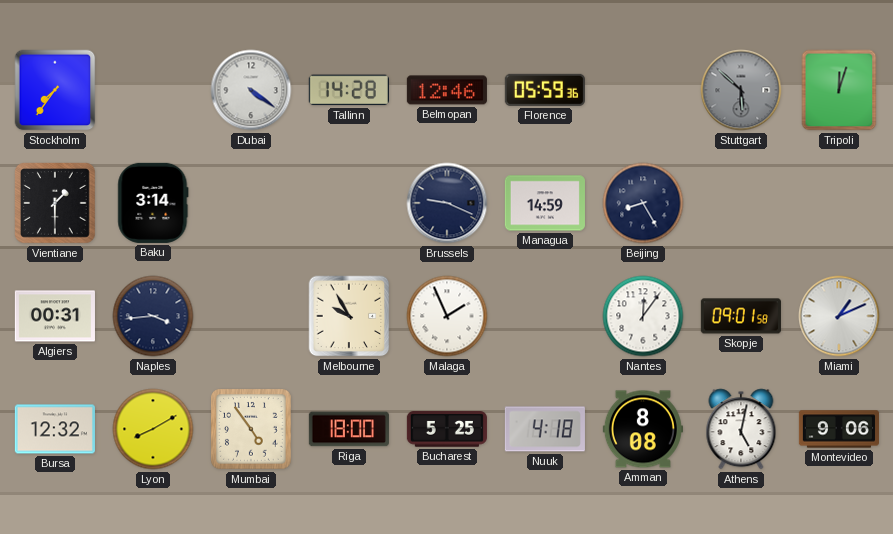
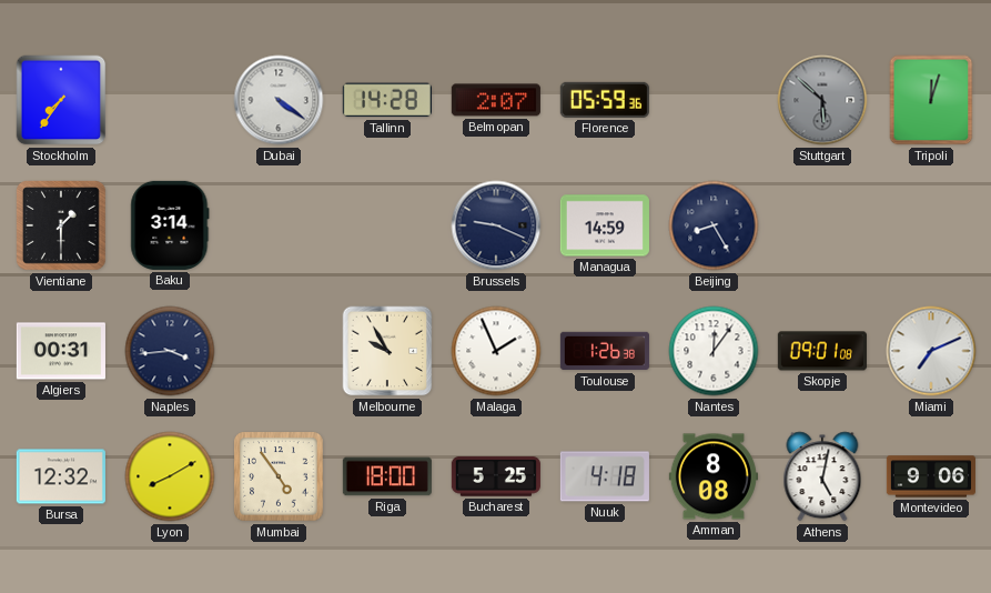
Belmopan: 12:46 -> 2:07 (496, 100)
Toulouse: none -> 1:26 (605, 351)
Skopje: 09:01:58 -> 09:01:08 (822, 351)
Miami: 1:11 -> 7:11 (931, 351)
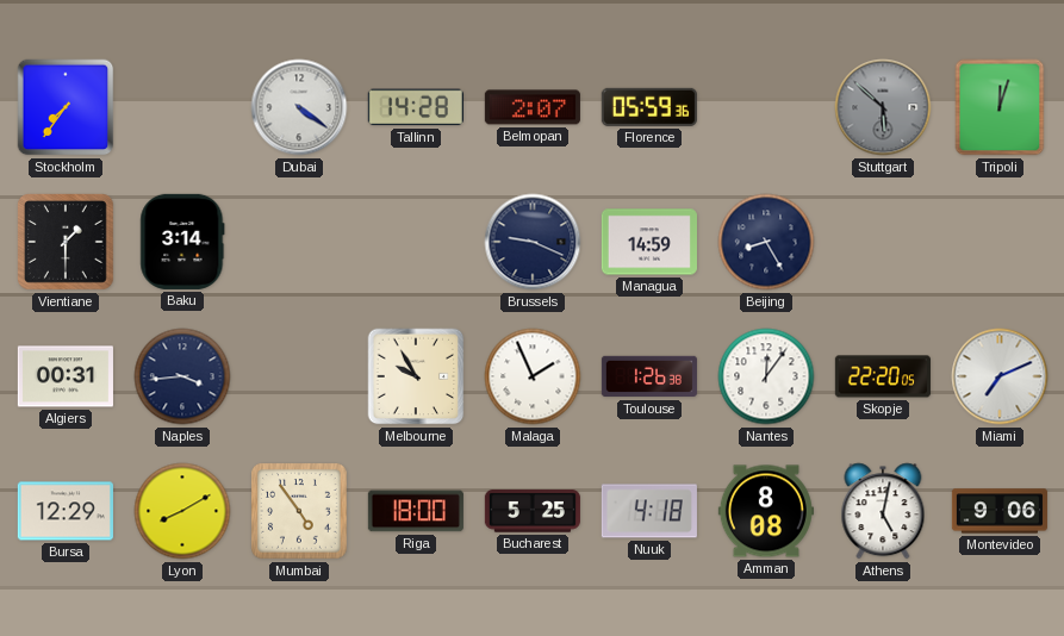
Skopje: 09:01 -> 22:20 (883, 376)
Bursa: 12:32 -> 12:29 (66, 511)
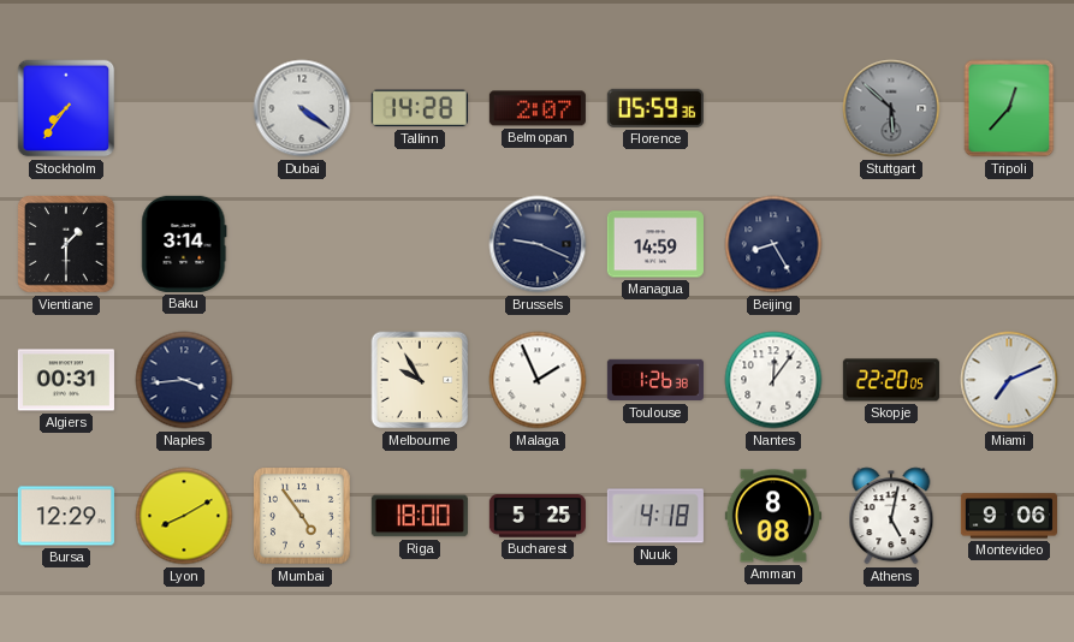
Tripoli: 12:03 -> 12:37 (1009, 108)
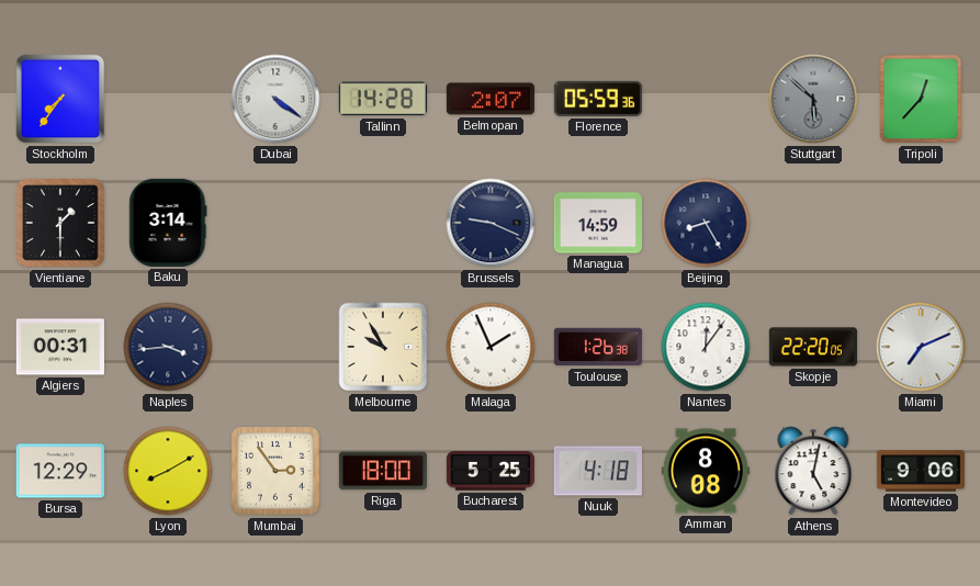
Mumbai: 4:54 -> 2:54 (277, 472)
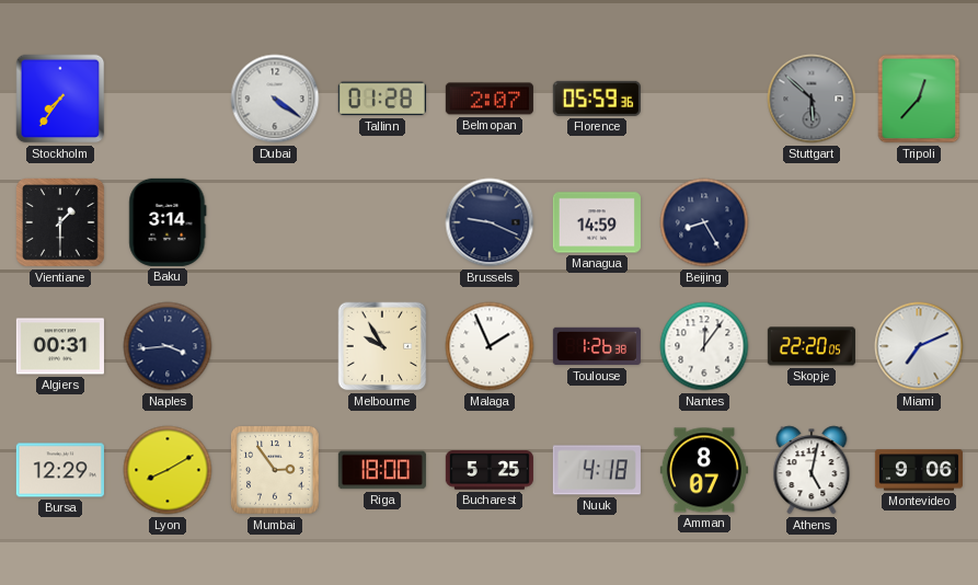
Tallinn: 14:28 -> 01:28 (382, 99)
Amman: 8:08 -> 8:07 (704, 470)
